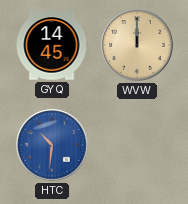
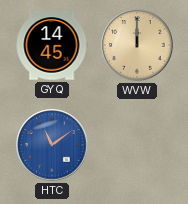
HTC: 10:31 -> 11:09 (52, 145)
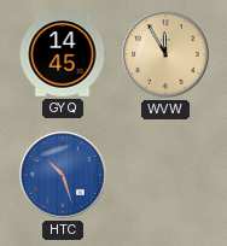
WVW: 12:00 -> 11:55 (165, 54)
HTC: 11:09 -> 10:27 (63, 175)
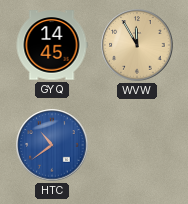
HTC: 10:27 -> 10:39 (52, 145)
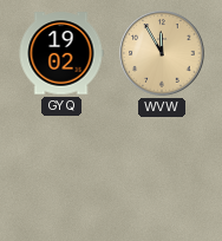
GYQ: 14:45 -> 19:02 (61, 53)
HTC: 10:39 -> none (52, 145)
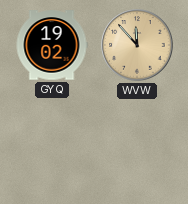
WVW: 11:55 -> 11:53 (137, 45)
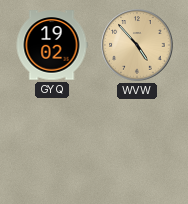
WVW: 11:53 -> 4:53 (137, 45)
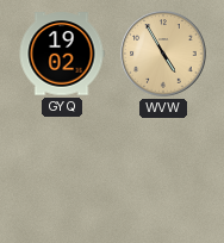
WVW: 4:53 -> 4:55 (163, 54)
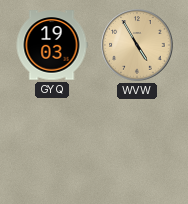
GYQ: 19:02 -> 19:03 (52, 45)
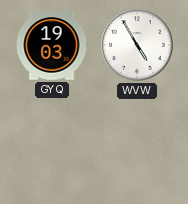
WVW dial: champagne -> white (137, 45)
